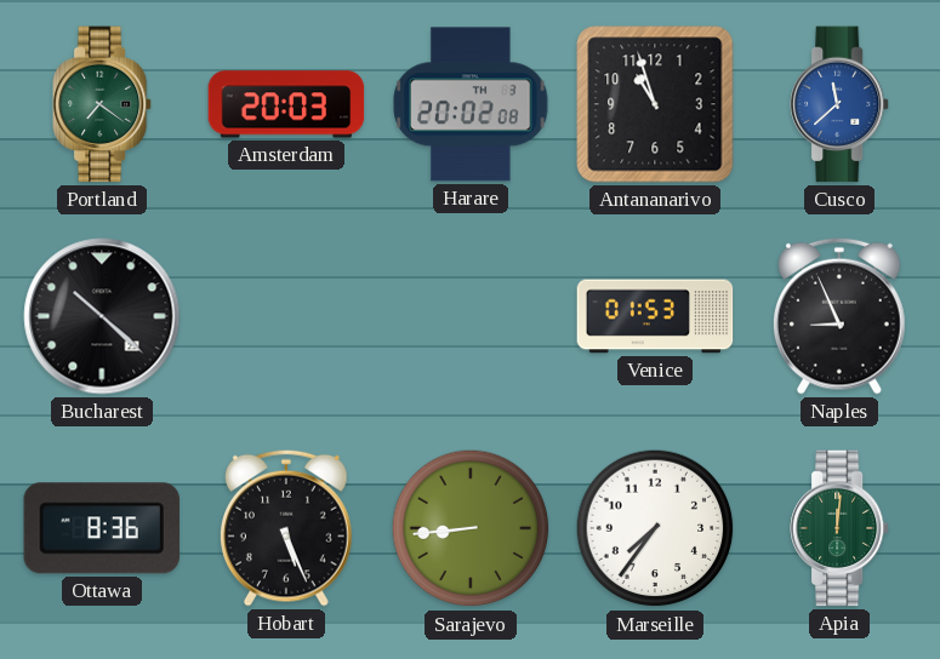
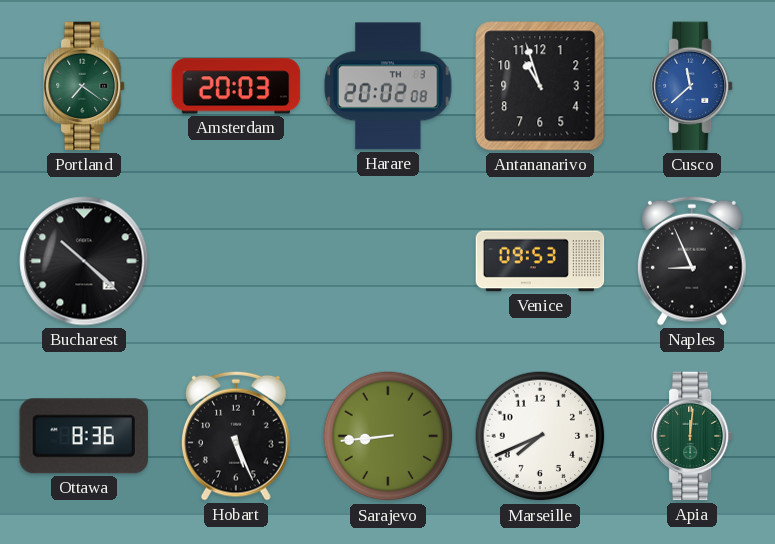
Venice: 01:53 -> 09:53 (540, 261)
Marseille: 7:36 -> 7:41 (540, 436)
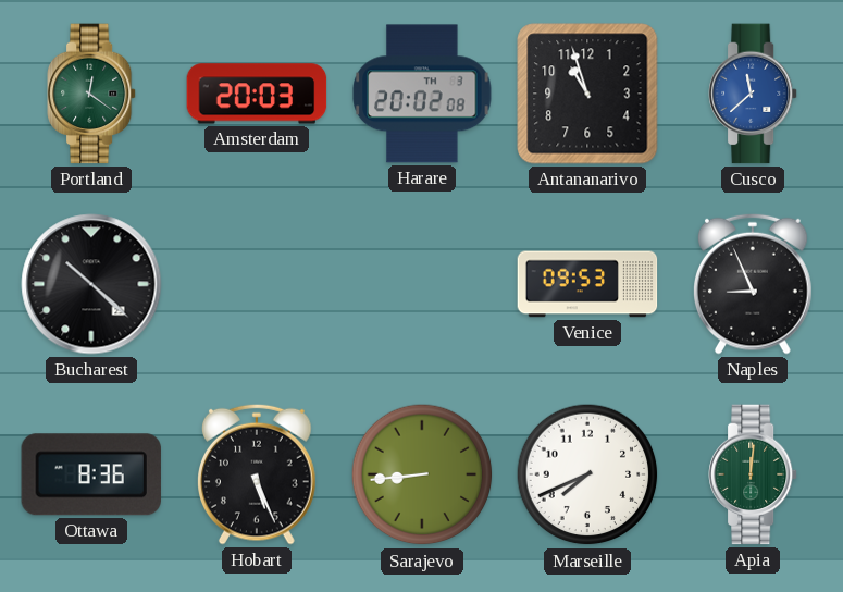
Portland: 7:21 -> 12:21 (92, 94)
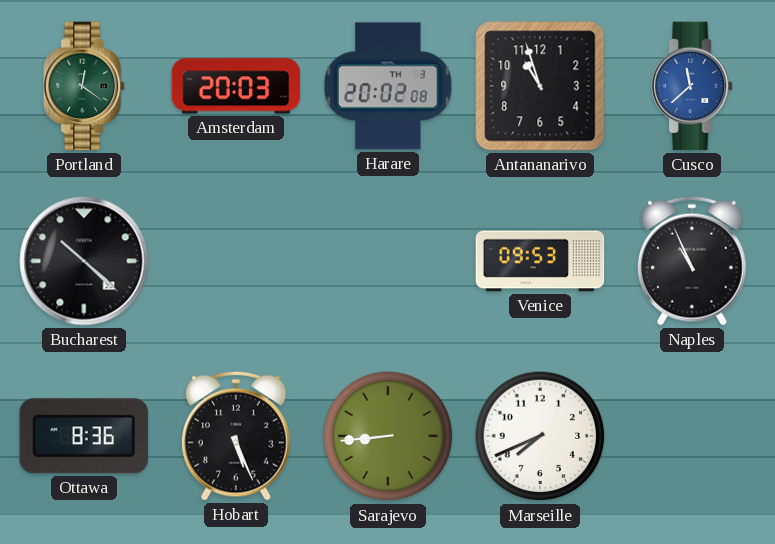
Naples: 8:56 -> 10:56 (693, 261)
Apia: 12:01 -> none (754, 474)
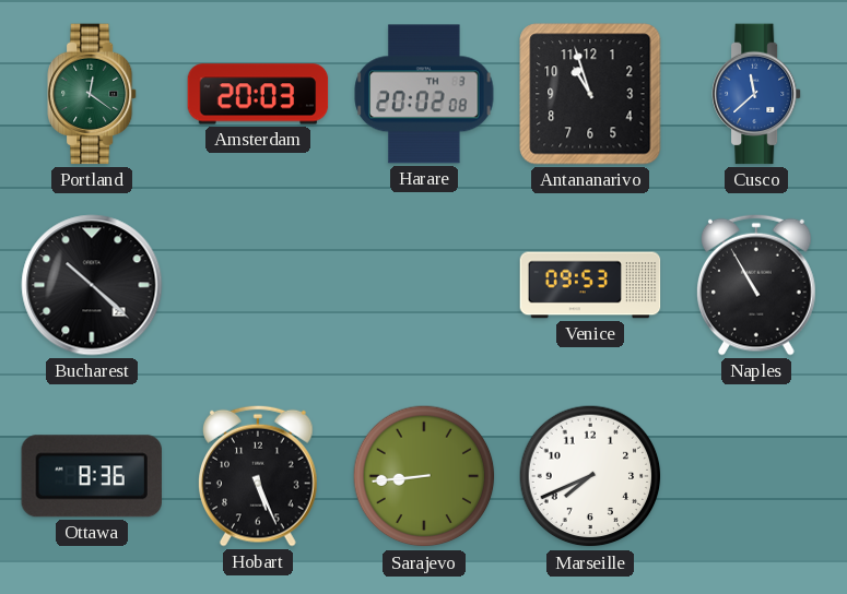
Naples: 10:56 -> 10:55 (757, 285)
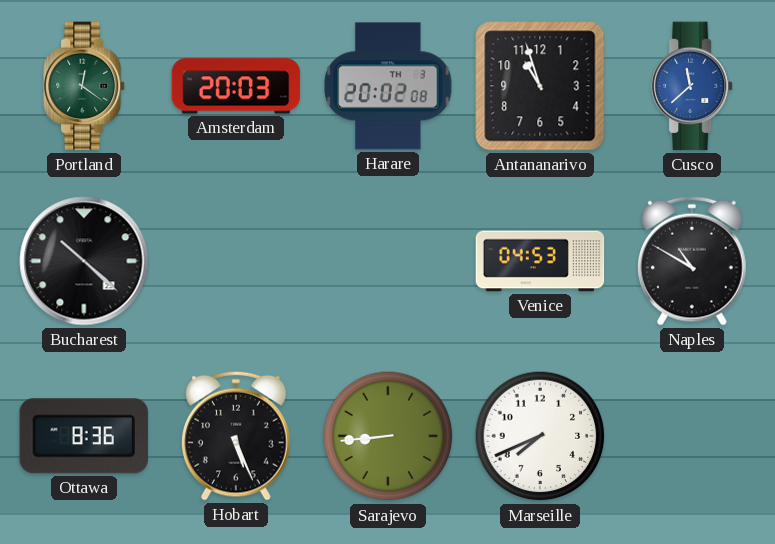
Venice: 09:53 -> 04:53 (540, 261)
Naples: 10:55 -> 10:50 (693, 261)
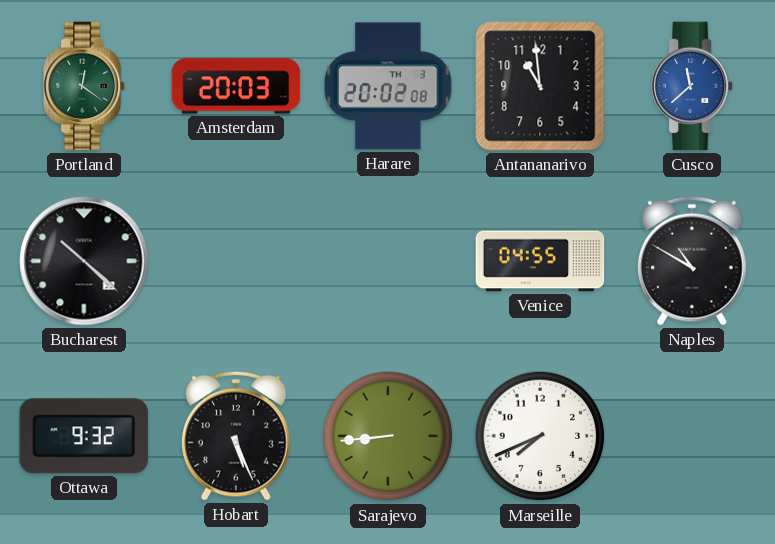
Antananarivo: 10:57 -> 10:59 (540, 86)
Venice: 04:53 -> 04:55 (540, 261)
Ottawa: 8:36 -> 9:32 (84, 436)
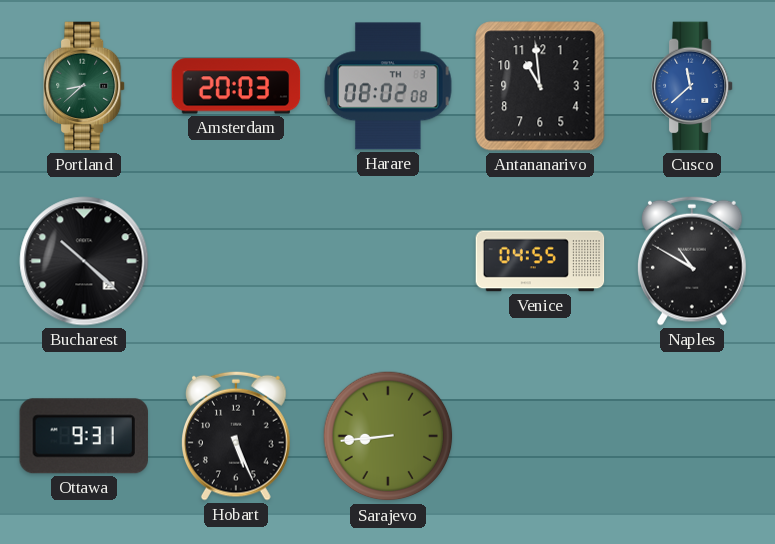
Portland: 12:21 -> 8:38 (85, 86)
Harare: 20:02 -> 08:02 (388, 86)
Ottawa: 9:32 -> 9:31 (84, 436)
Marseille: 7:41 -> none (540, 436)
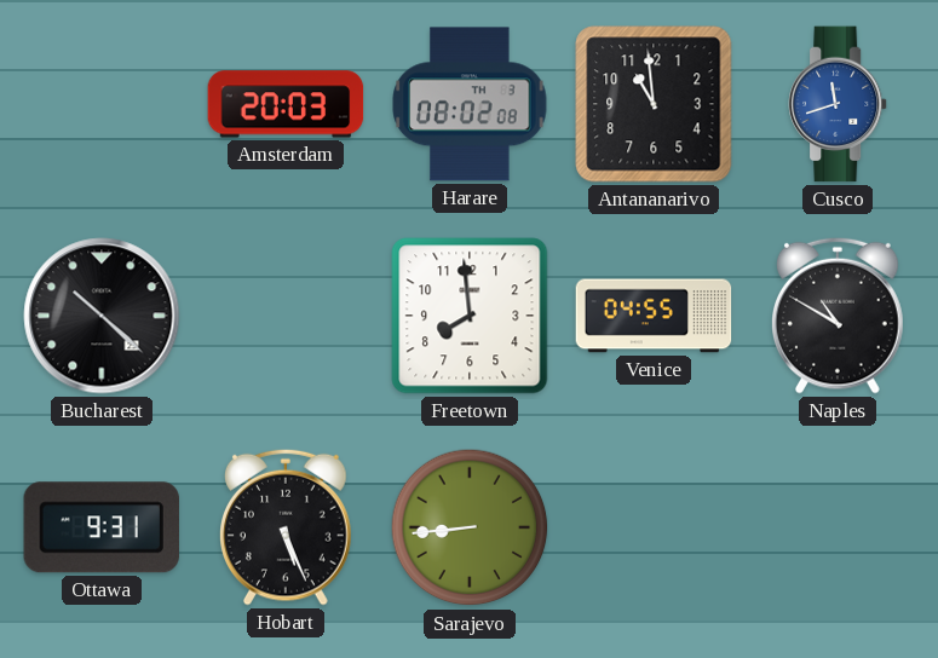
Portland: 8:38 -> none (85, 86)
Cusco: 11:38 -> 11:42 (839, 104)
Freetown: none -> 7:59 (470, 316)
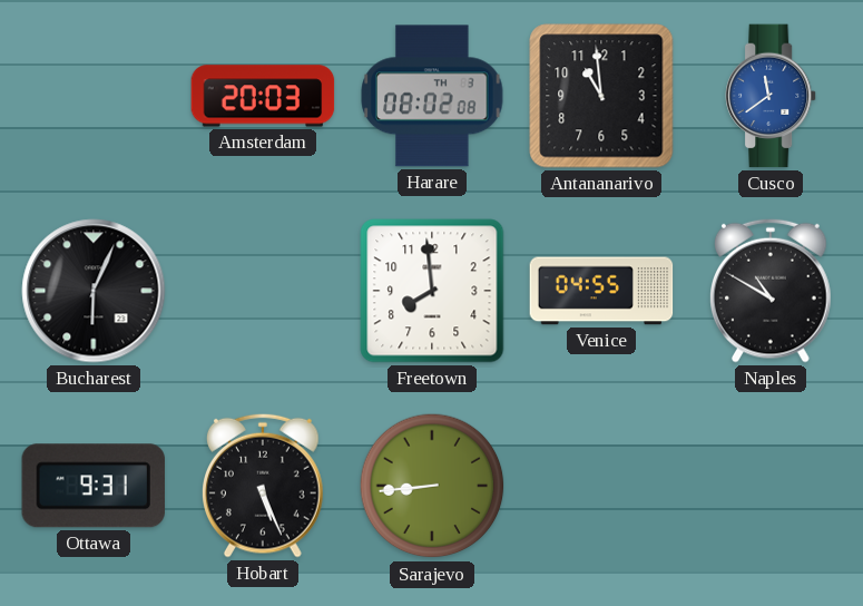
Cusco: 11:42 -> 11:39 (772, 96)
Bucharest: 10:22 -> 6:04 (94, 291)
